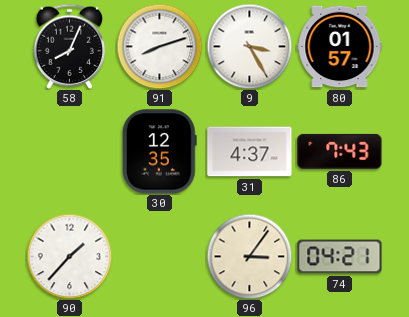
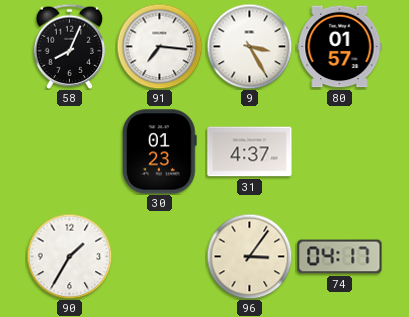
91: 8:12 -> 7:16 (159, 46)
30: 12:35 -> 01:23 (160, 152)
86: 7:43 -> none (340, 151)
90: 1:37 -> 1:35 (69, 256)
74: 04:21 -> 04:17 (340, 257)
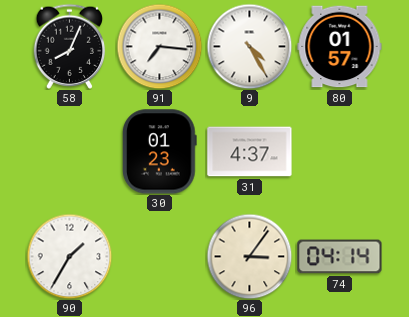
9: 3:25 -> 4:25 (249, 46)
74: 04:17 -> 04:14 (340, 257)
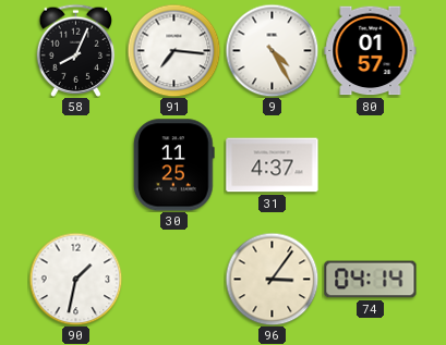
30: 01:23 -> 11:25 (174, 165)
90: 1:35 -> 1:32 (75, 279)
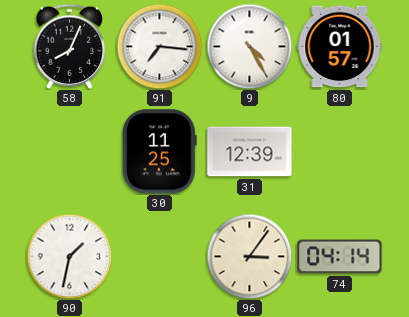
31: 4:37 -> 12:39 (250, 152)
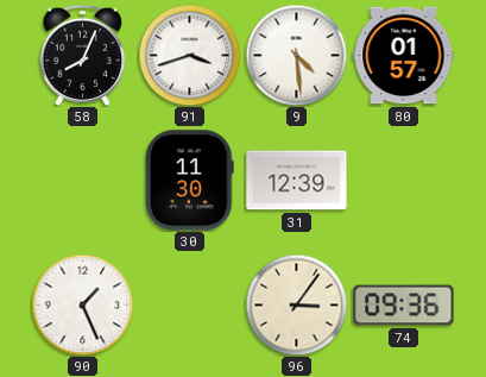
91: 7:16 -> 3:42 (189, 55)
9: 4:25 -> 4:29 (296, 55)
30: 11:25 -> 11:30 (190, 181)
90: 1:32 -> 1:26 (82, 304)
74: 04:14 -> 09:36 (404, 306)
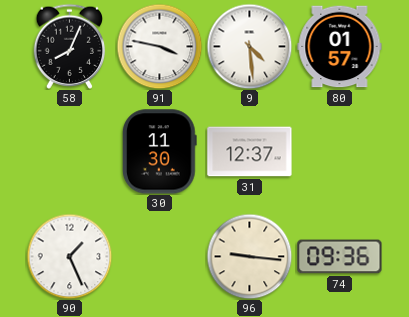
91: 3:42 -> 3:47 (159, 46)
31: 12:39 -> 12:37 (250, 152)
96: 3:06 -> 9:16 (249, 256)
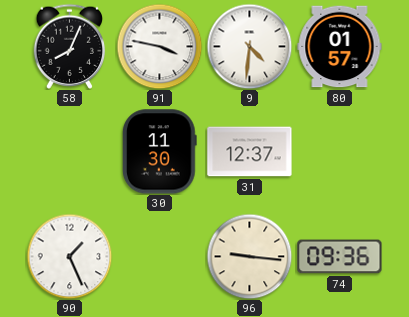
9: 4:29 -> 4:31 (249, 46)
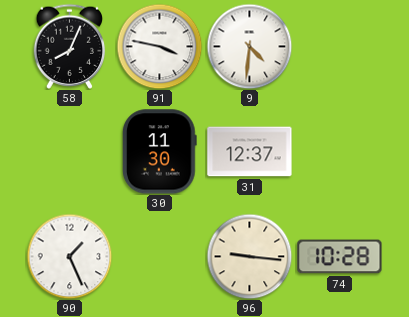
80: 01:57 -> none (340, 47)
74: 09:36 -> 10:28 (340, 257)
